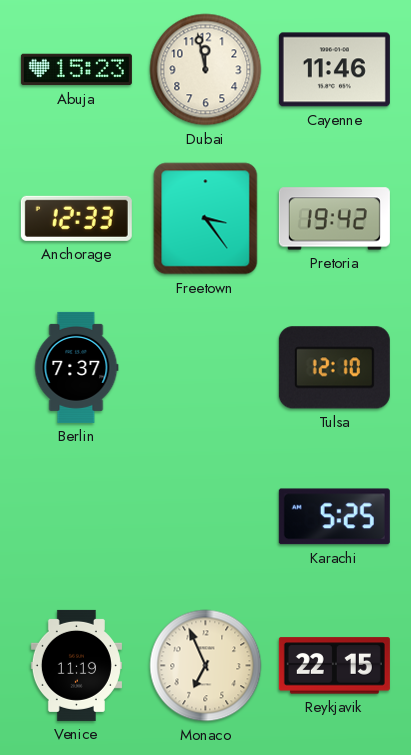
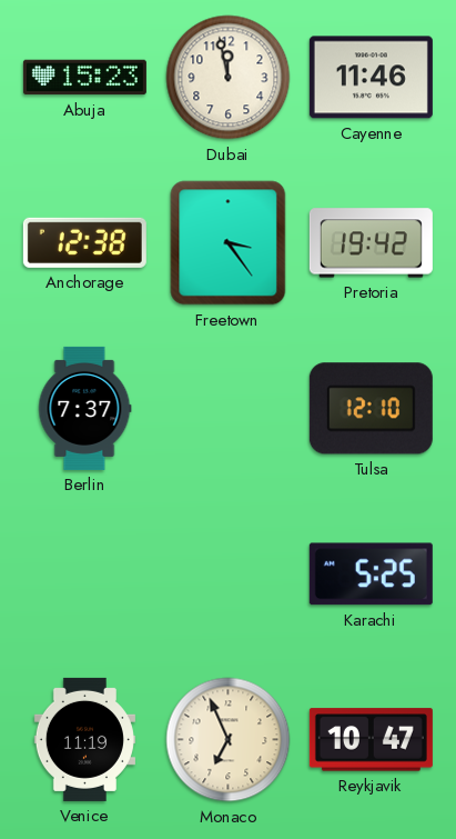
Anchorage: 12:33 -> 12:38 (84, 242)
Reykjavik: 22:15 -> 10:47 (371, 740)
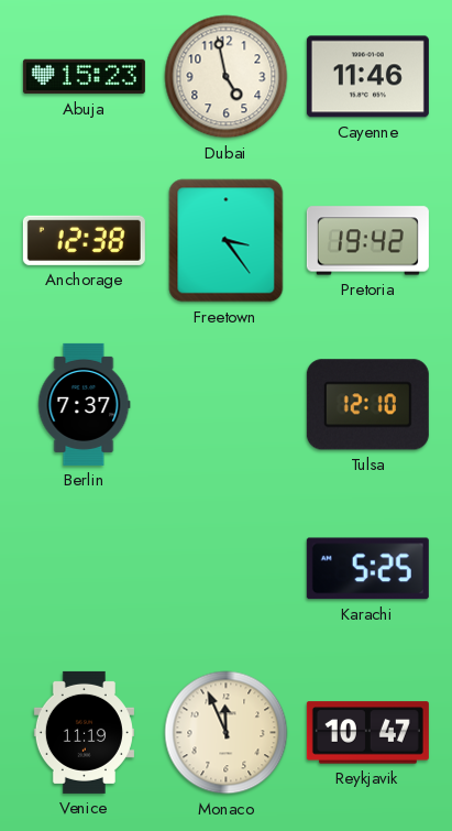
Dubai: 11:58 -> 4:58 (227, 77)
Monaco: 6:56 -> 11:56 (227, 733)
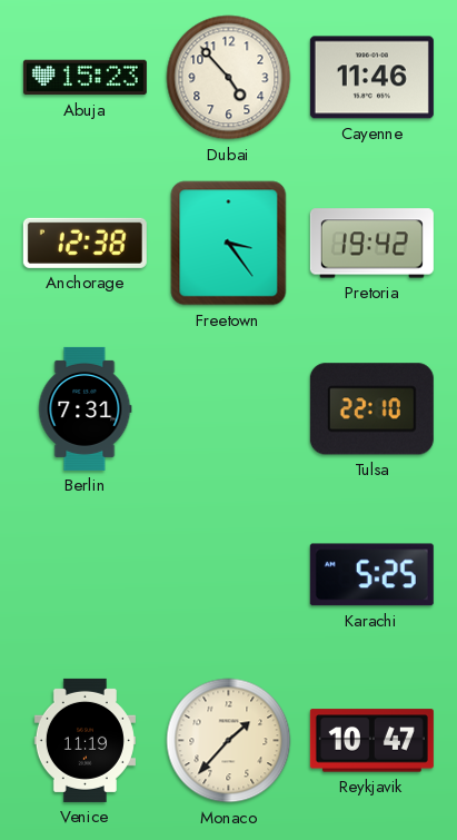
Dubai: 4:58 -> 4:53 (229, 78)
Berlin: 7:37 -> 7:31 (85, 408)
Tulsa: 12:10 -> 22:10 (371, 409)
Monaco: 11:56 -> 1:37 (229, 741)
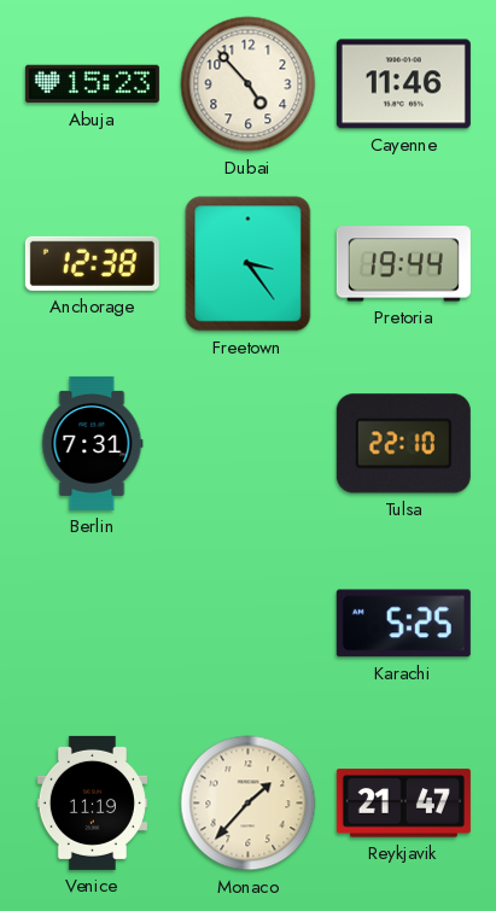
Pretoria: 19:42 -> 19:44 (403, 264)
Reykjavik: 10:47 -> 21:47 (403, 804)
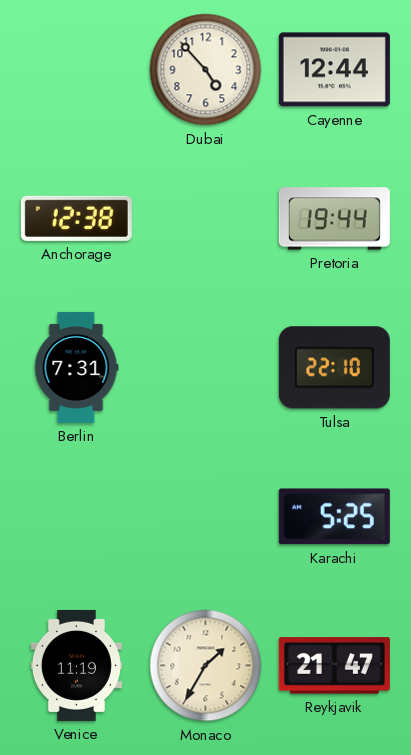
Abuja: 15:23 -> none (92, 84)
Cayenne: 11:46 -> 12:44 (334, 70)
Freetown: 3:24 -> none (249, 264)
Monaco: 1:37 -> 1:35 (206, 666)
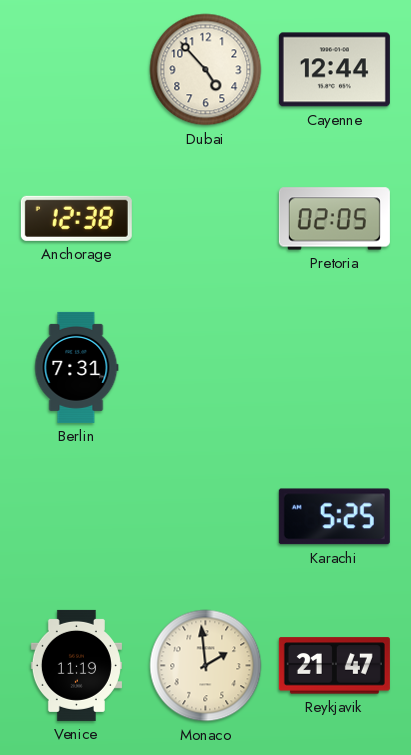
Pretoria: 19:44 -> 02:05 (334, 219)
Tulsa: 22:10 -> none (334, 368)
Monaco: 1:35 -> 1:59 (206, 666)
